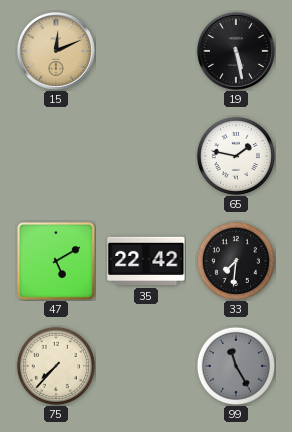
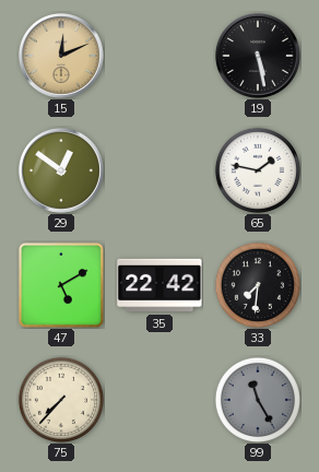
29: none -> 12:51 (61, 170)
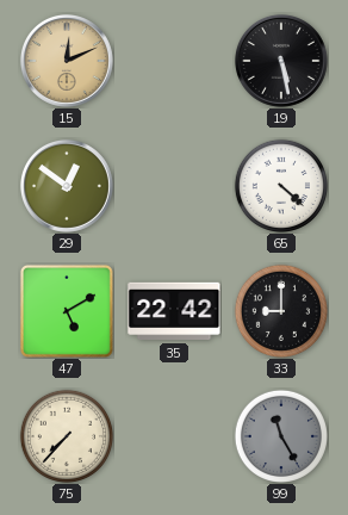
65: 1:47 -> 4:22 (280, 185)
33: 7:31 -> 9:00 (280, 310)
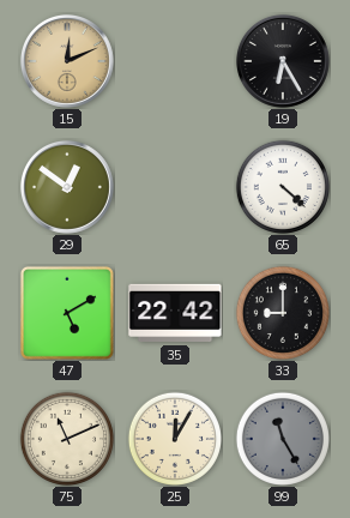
19: 5:28 -> 6:25 (283, 61)
75: 7:37 -> 11:11 (66, 438)
25: none -> 12:05 (174, 438)
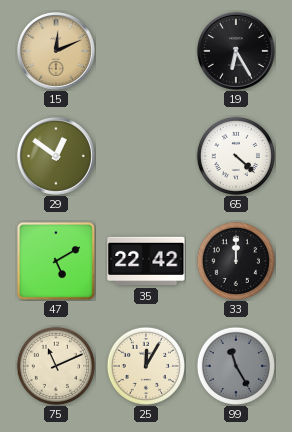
33: 9:00 -> 12:00 (235, 260)
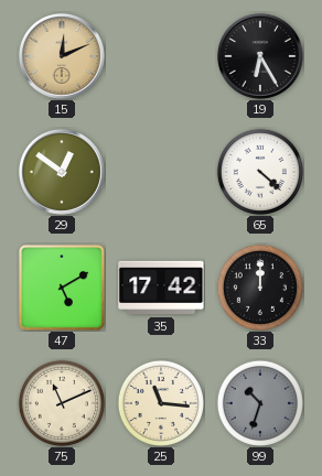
35: 22:42 -> 17:42 (161, 288)
25: 12:05 -> 11:16 (160, 402)
99: 11:25 -> 10:33 (259, 402)
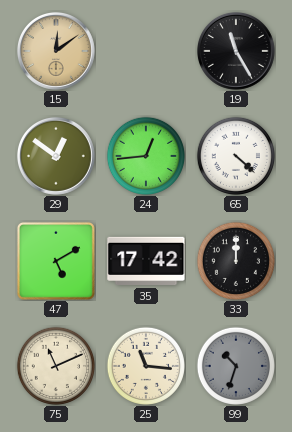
15: 12:11 -> 12:09 (56, 51)
19: 6:25 -> 11:25 (236, 51)
24: none -> 12:44 (145, 155)
